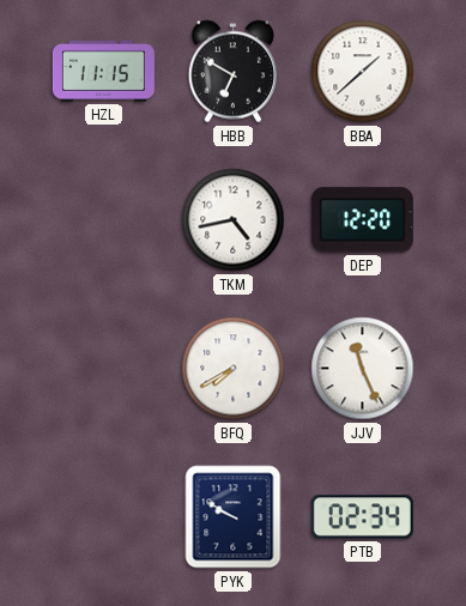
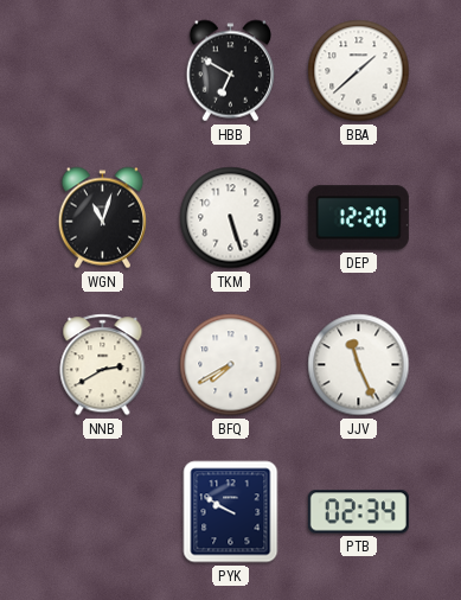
HZL: 11:15 -> none (103, 71)
WGN: none -> 11:03 (102, 218)
TKM: 4:43 -> 5:27 (231, 218)
NNB: none -> 2:40 (103, 365)
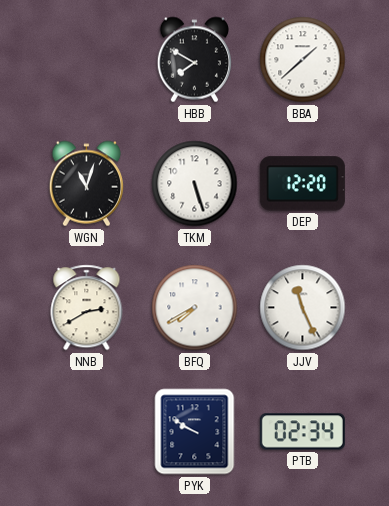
HBB: 6:50 -> 7:50 (194, 60)
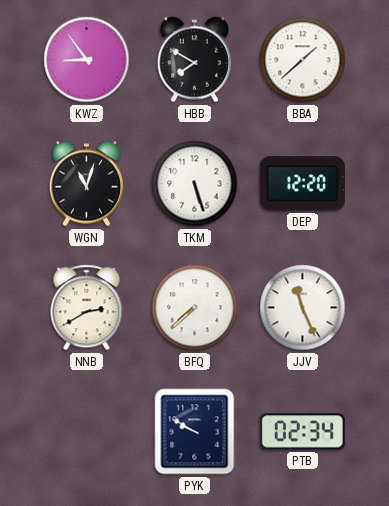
KWZ: none -> 8:54 (87, 60)
BFQ: 7:40 -> 7:38 (195, 308)
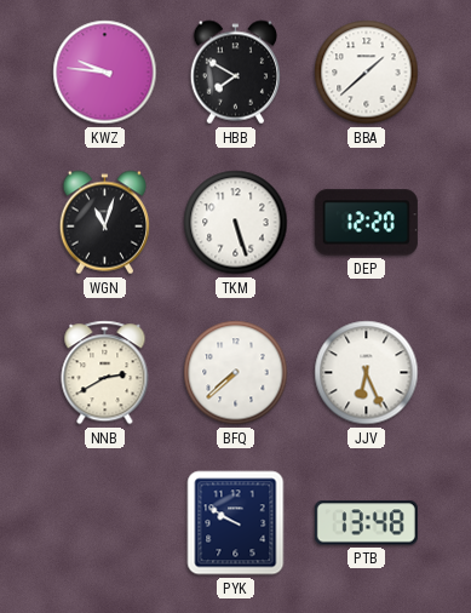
KWZ: 8:54 -> 9:46 (105, 73)
JJV: 11:26 -> 6:26 (367, 373)
PTB: 02:34 -> 13:48 (366, 523)
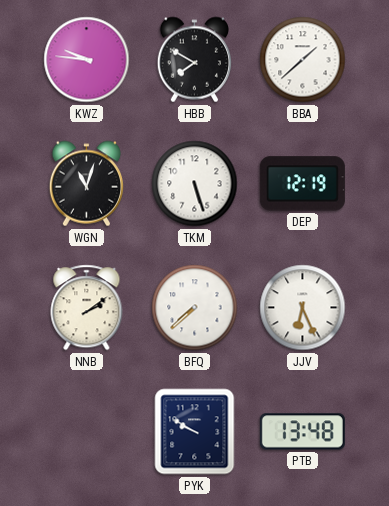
DEP: 12:20 -> 12:19 (302, 184)
NNB: 2:40 -> 2:09 (87, 308)
